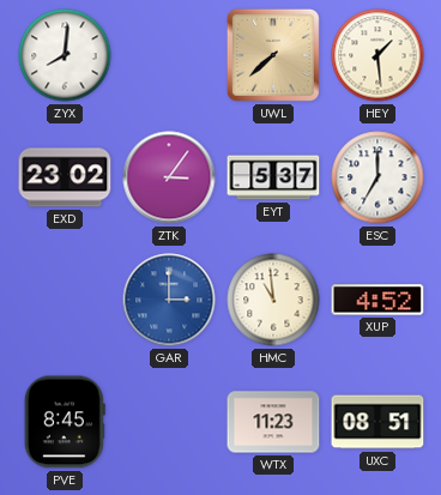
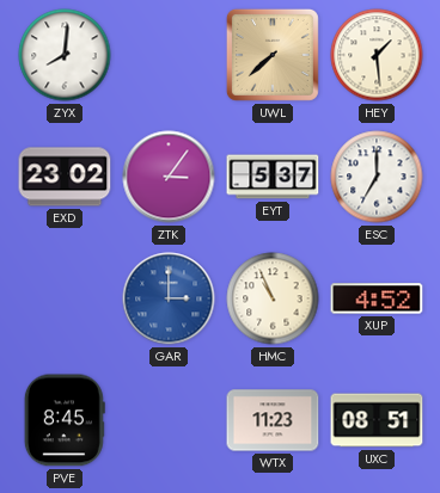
HMC: 10:59 -> 10:56 (273, 298)
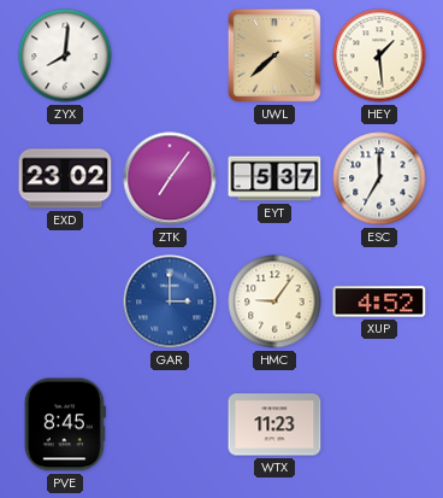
ZTK: 3:06 -> 7:06 (170, 178)
HMC: 10:56 -> 9:06 (274, 301)
UXC: 08:51 -> none (377, 420)
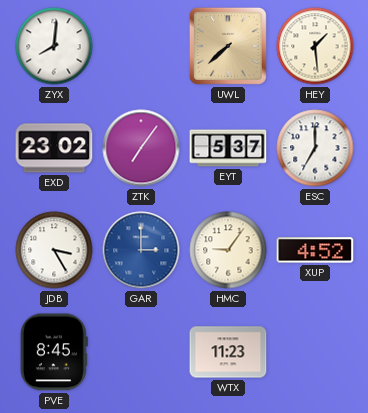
JDB: none -> 3:25 (54, 250)
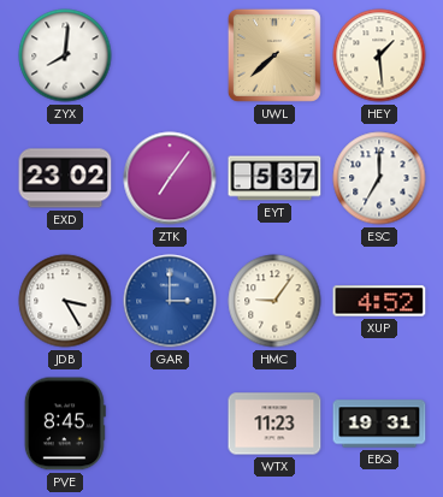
EBQ: none -> 19:31 (379, 424)
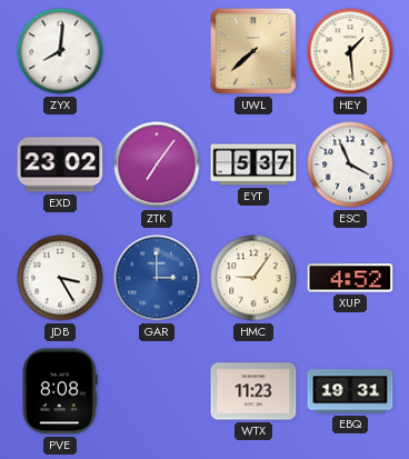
ESC: 7:00 -> 3:56 (350, 164)
PVE: 8:45 -> 8:08 (60, 391)
